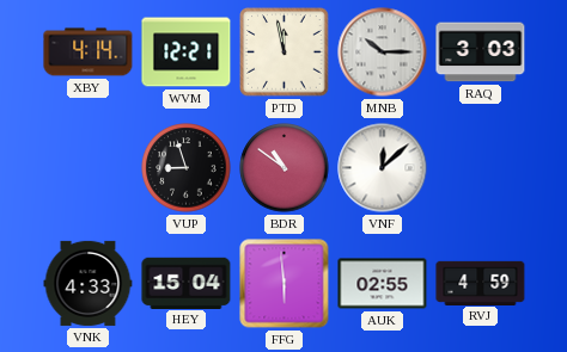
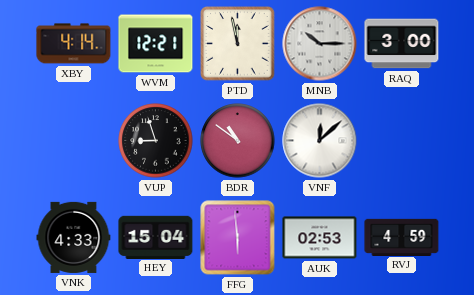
RAQ: 3:03 -> 3:00 (402, 44)
AUK: 02:55 -> 02:53 (320, 238)
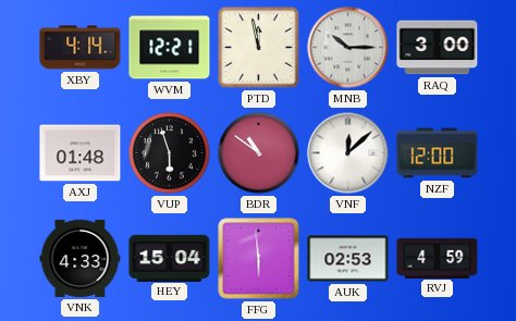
AXJ: none -> 01:48 (81, 153)
VUP: 8:57 -> 5:57 (170, 153)
NZF: none -> 12:00 (438, 153)
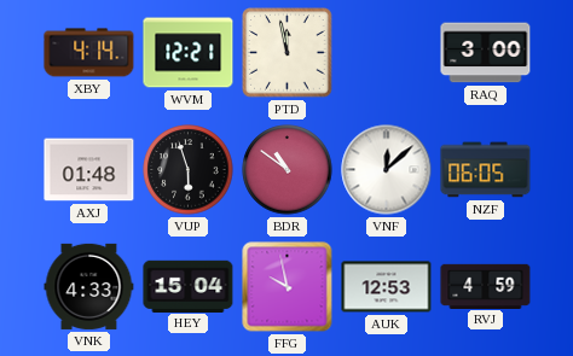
MNB: 10:15 -> none (348, 48)
NZF: 12:00 -> 06:05 (486, 170)
FFG: 5:59 -> 9:58 (288, 287)
AUK: 02:53 -> 12:53 (387, 287)
